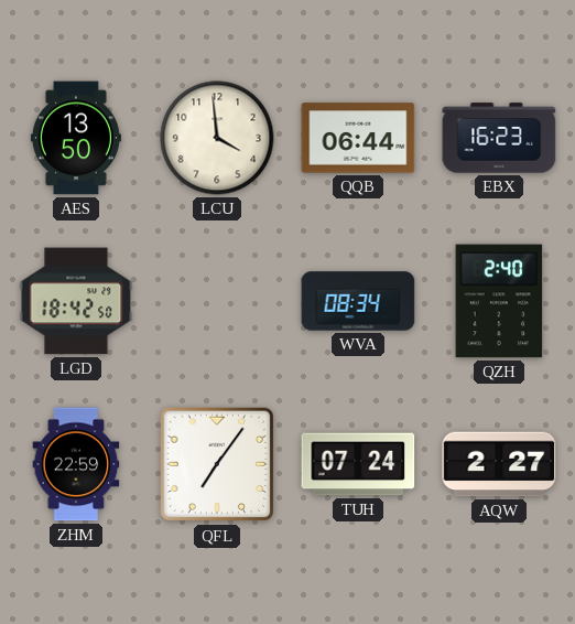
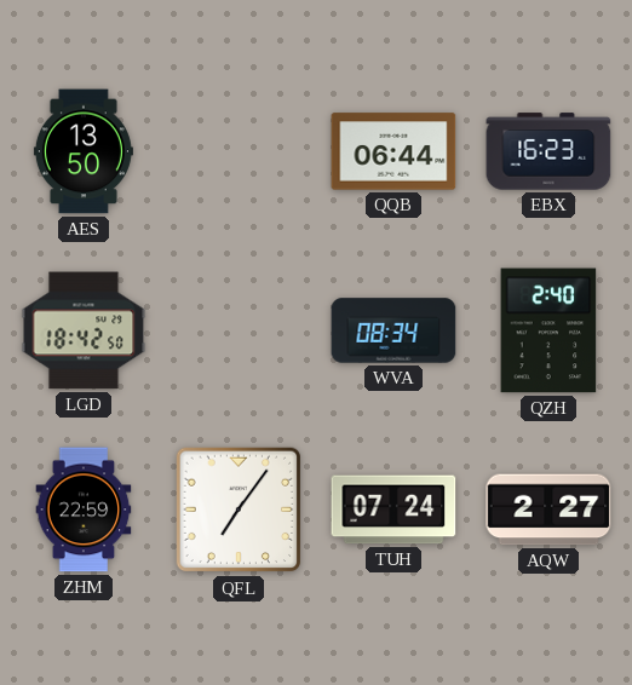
LCU: 3:59 -> none (217, 138)
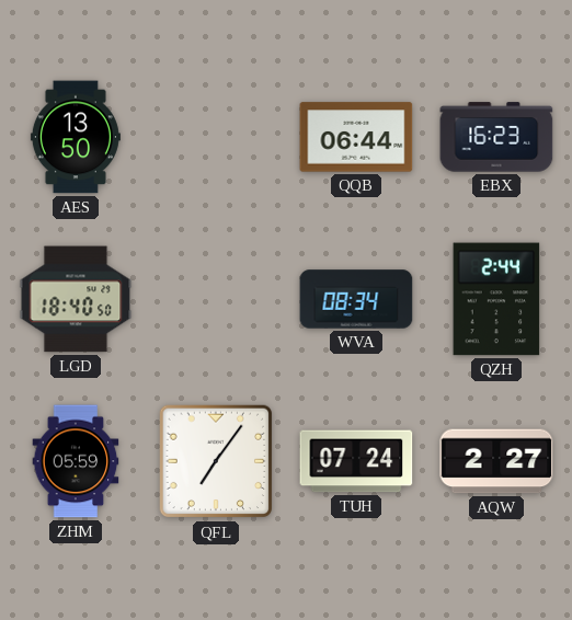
LGD: 18:42 -> 18:40 (76, 299)
QZH: 2:40 -> 2:44 (496, 299)
ZHM: 22:59 -> 05:59 (76, 461)
